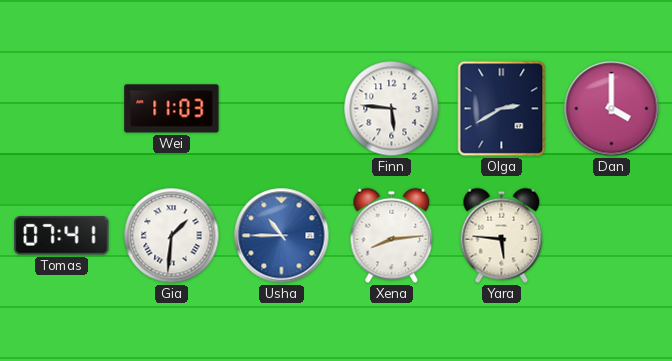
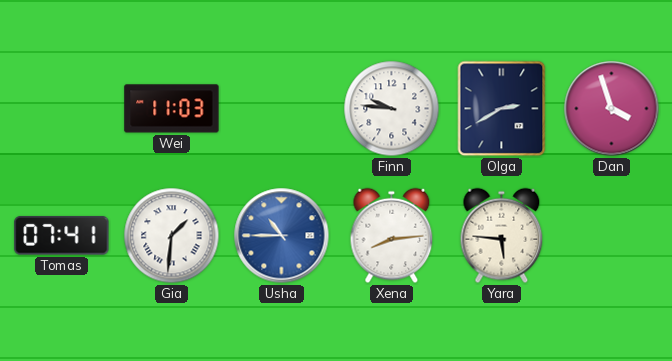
Finn: 5:46 -> 9:46 (392, 109)
Dan: 4:00 -> 3:57 (612, 109)
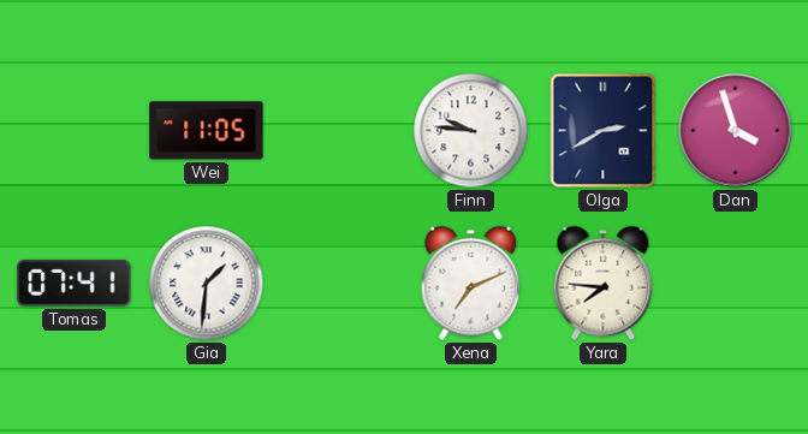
Wei: 11:03 -> 11:05 (207, 131)
Usha: 10:45 -> none (282, 236)
Xena: 8:14 -> 7:11 (471, 284)
Yara: 5:46 -> 7:46 (604, 284)
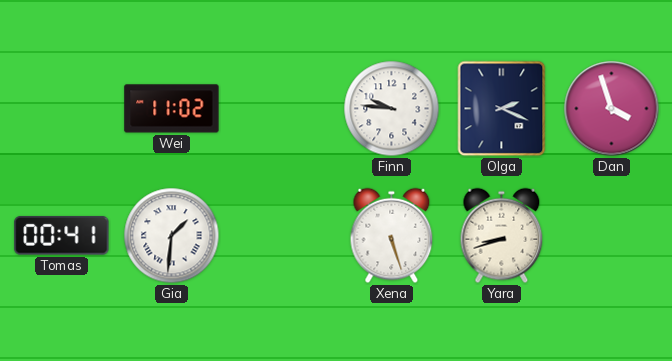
Wei: 11:05 -> 11:02 (172, 109)
Olga: 2:40 -> 2:19 (502, 109)
Tomas: 07:41 -> 00:41 (62, 236)
Xena: 7:11 -> 5:27 (392, 236)
Yara: 7:46 -> 8:42 (502, 236)
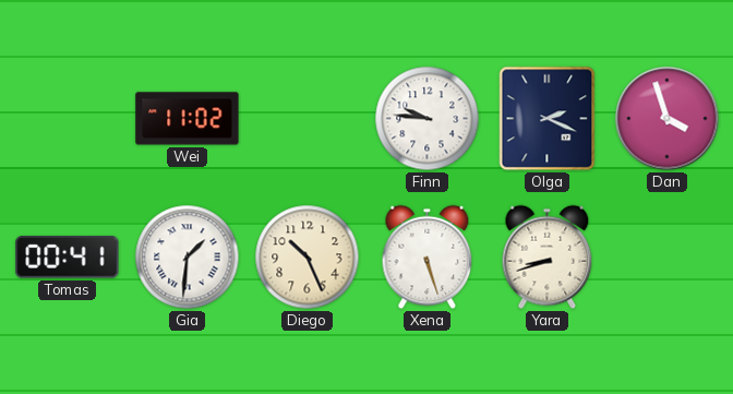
Diego: none -> 10:26 (308, 258)
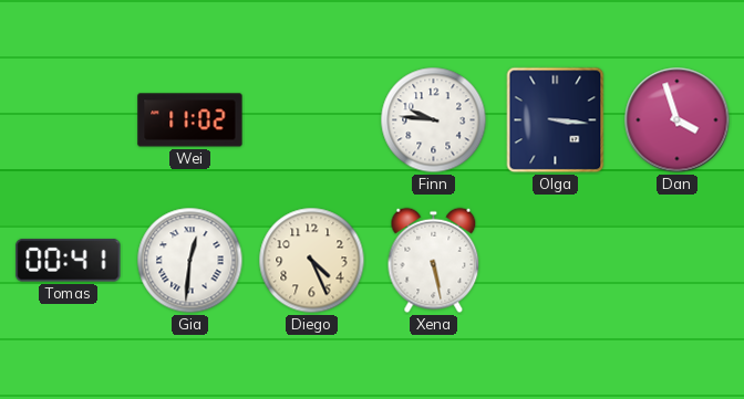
Olga: 2:19 -> 3:16 (556, 120)
Gia: 1:31 -> 12:31 (190, 261)
Diego: 10:26 -> 4:26 (312, 261)
Xena: 5:27 -> 5:28 (434, 261)
Yara: 8:42 -> none (548, 258)
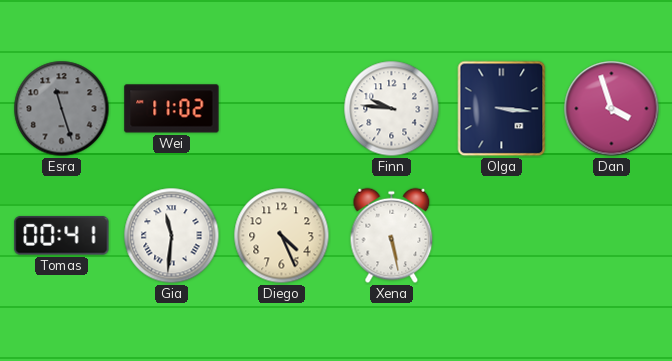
Esra: none -> 11:27 (62, 109)
Gia: 12:31 -> 11:31 (172, 236)
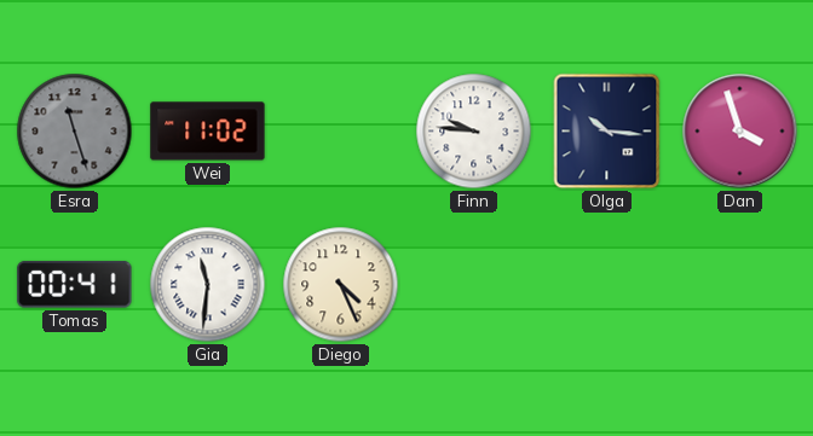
Olga: 3:16 -> 10:16 (607, 132)
Xena: 5:28 -> none (392, 236)
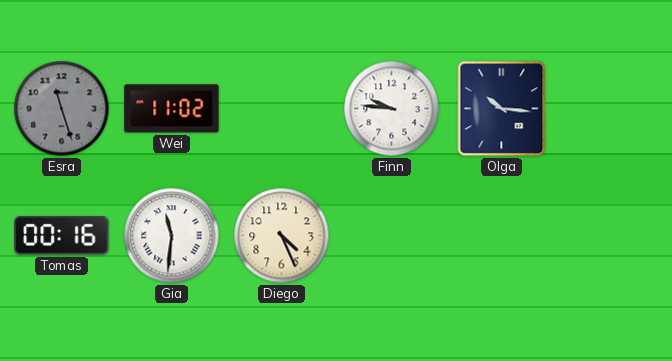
Dan: 3:57 -> none (740, 132)
Tomas: 00:41 -> 00:16 (62, 236)
